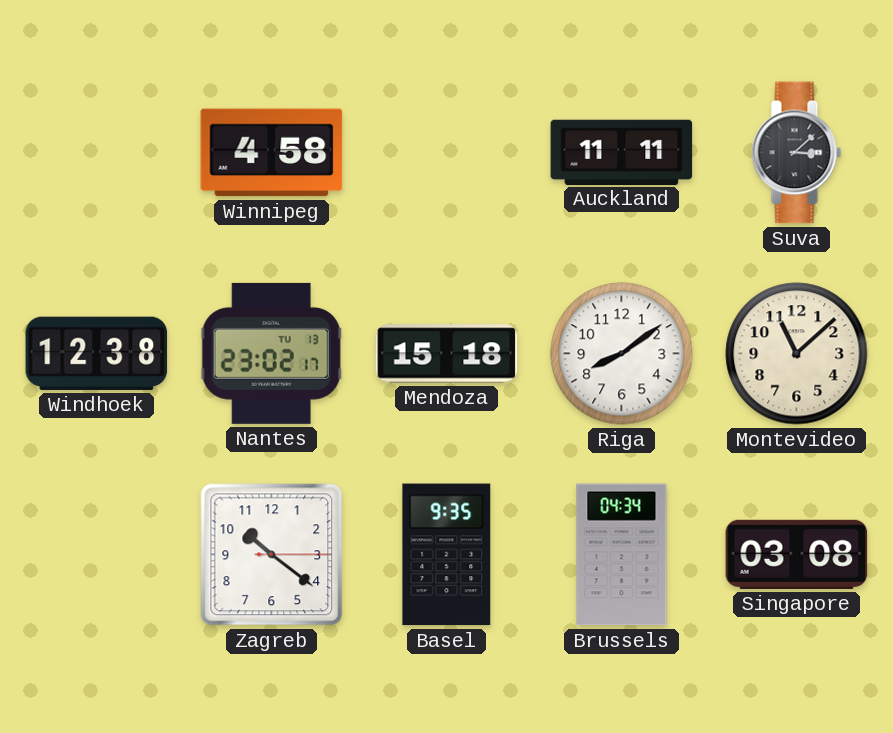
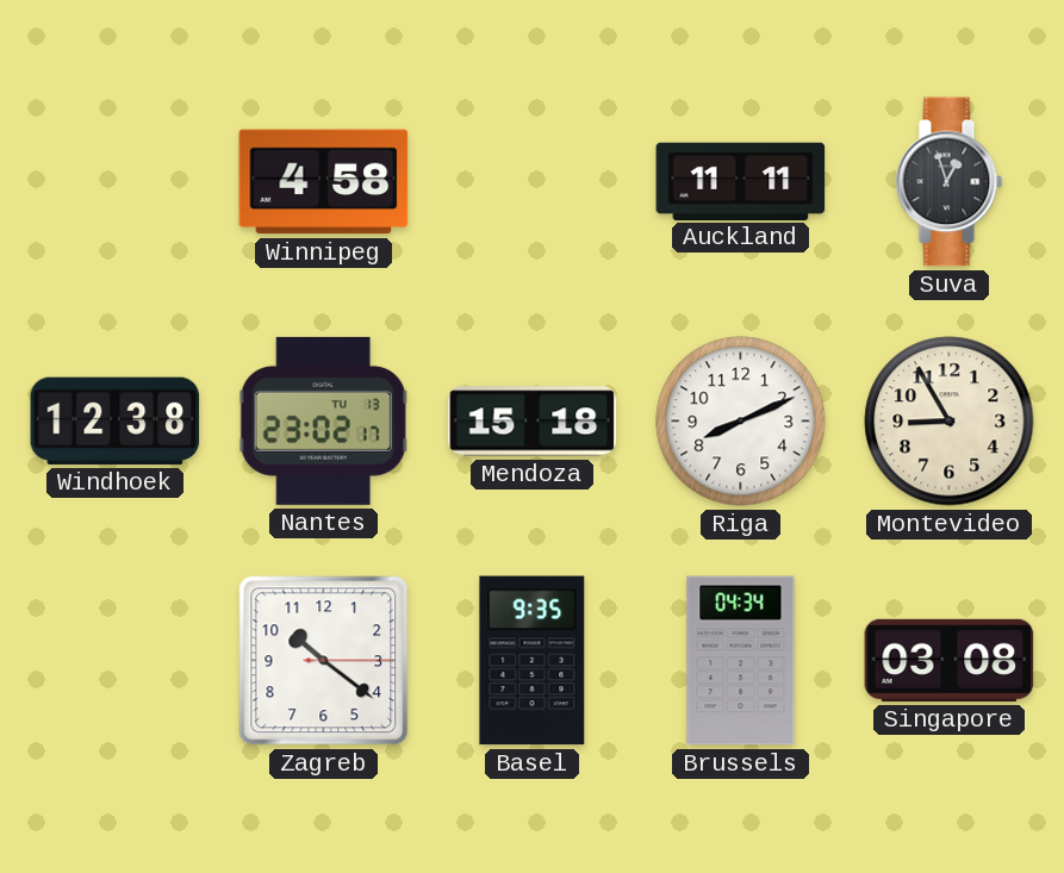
Suva: 3:08 -> 12:57 (950, 182)
Riga: 8:09 -> 8:11 (741, 422)
Montevideo: 11:08 -> 8:55 (950, 422)
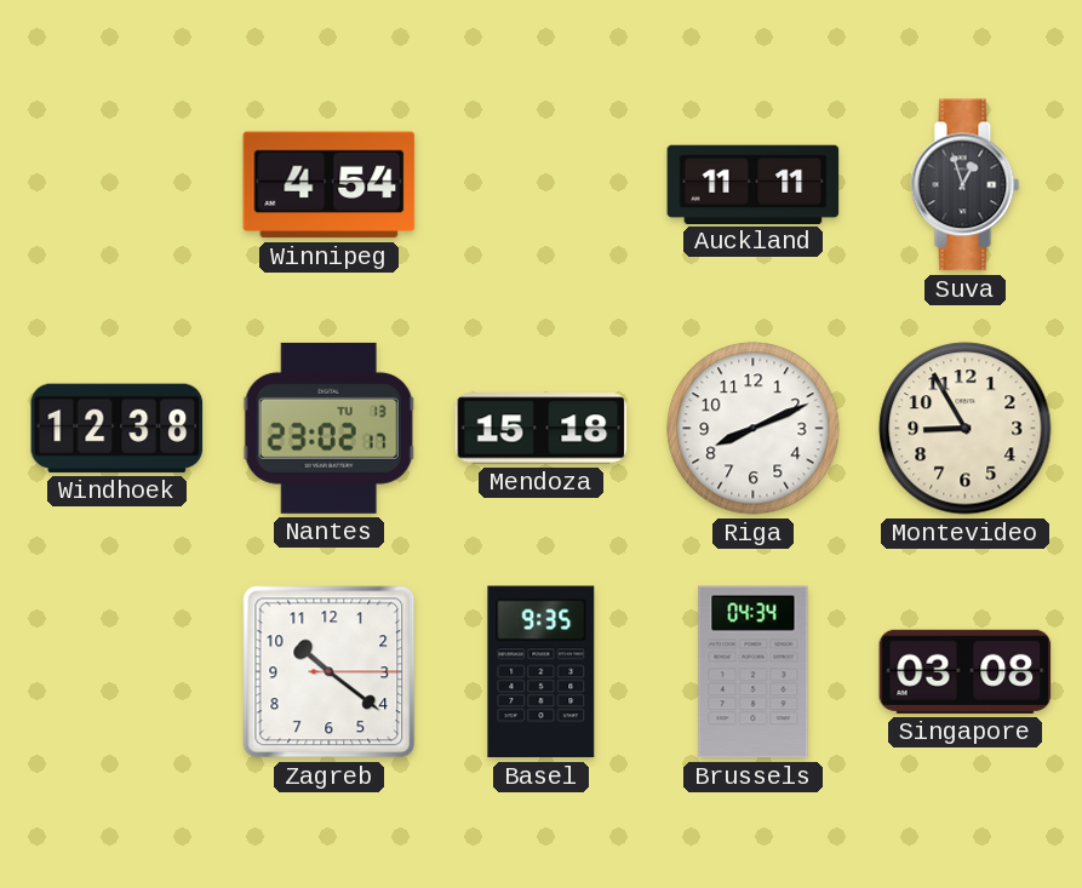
Winnipeg: 4:58 -> 4:54 (330, 185)
